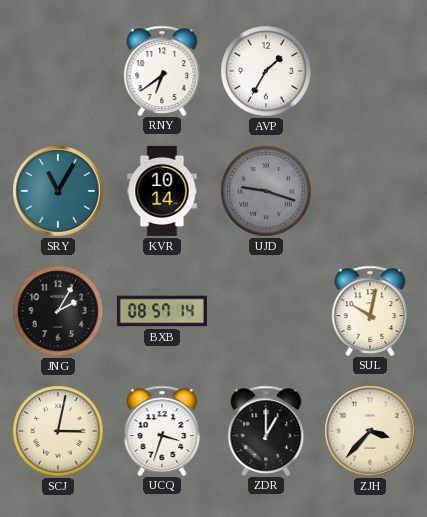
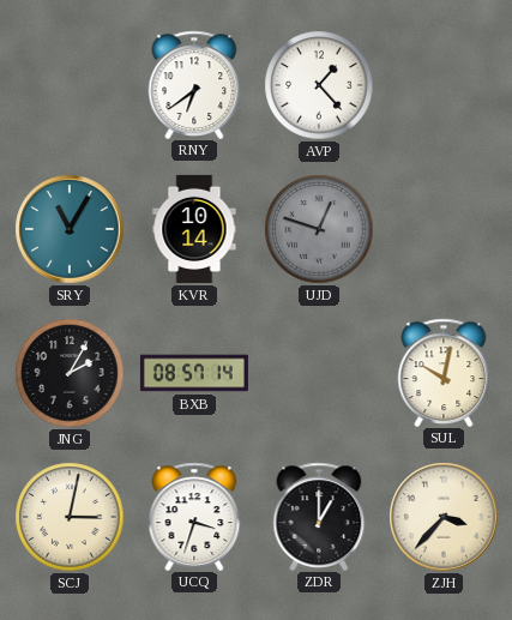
AVP: 1:35 -> 1:23 (319, 85)
UJD: 9:18 -> 12:48 (319, 229)
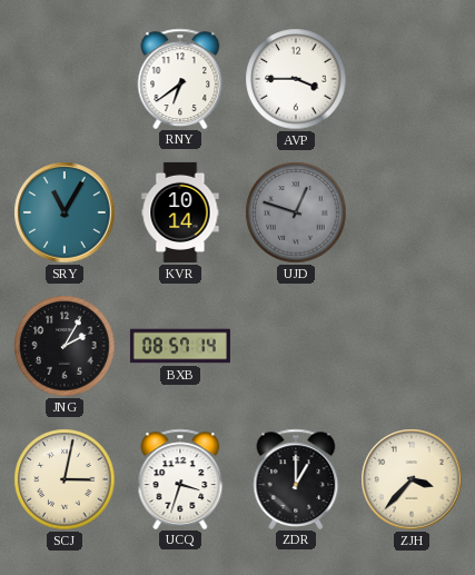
AVP: 1:23 -> 3:45 (296, 79)
SUL: 10:02 -> none (444, 372)
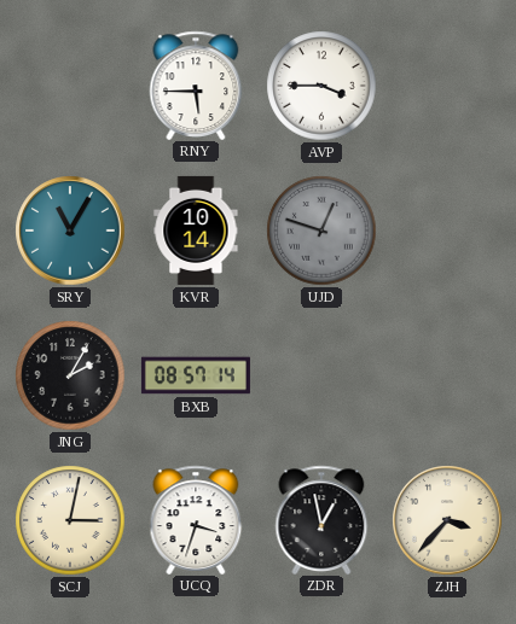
RNY: 6:39 -> 5:45 (196, 84)
ZDR: 1:00 -> 12:58 (321, 519)
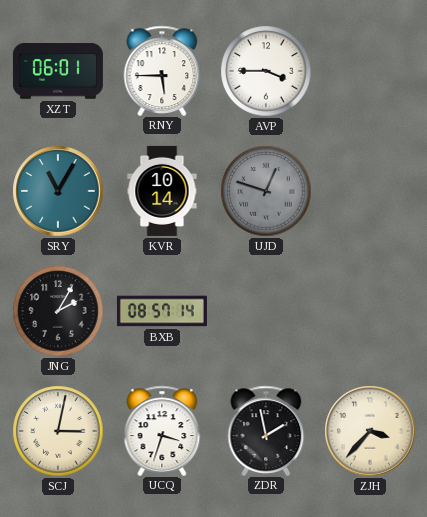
XZT: none -> 06:01 (58, 71)
ZDR: 12:58 -> 1:58 (266, 430)
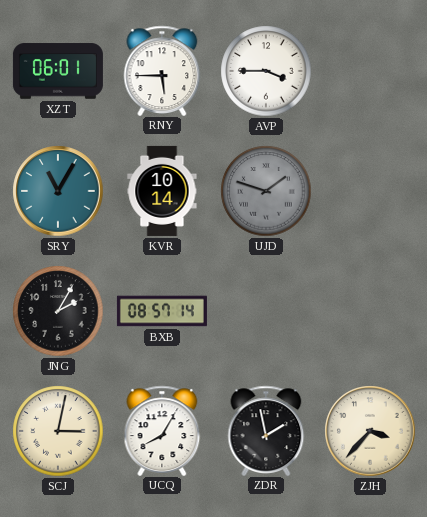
UJD: 12:48 -> 1:48 (266, 191)
UCQ: 3:33 -> 8:05 (162, 430)
